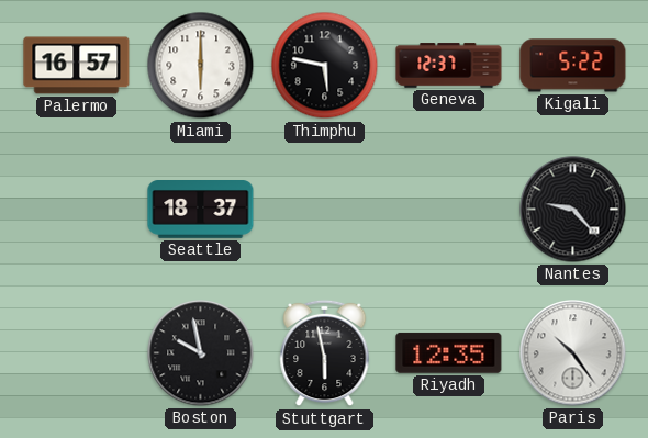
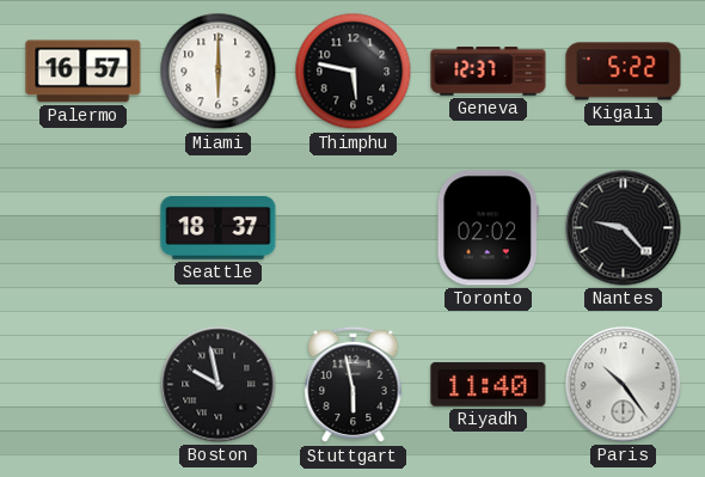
Toronto: none -> 02:02 (488, 228)
Riyadh: 12:35 -> 11:40 (489, 384)
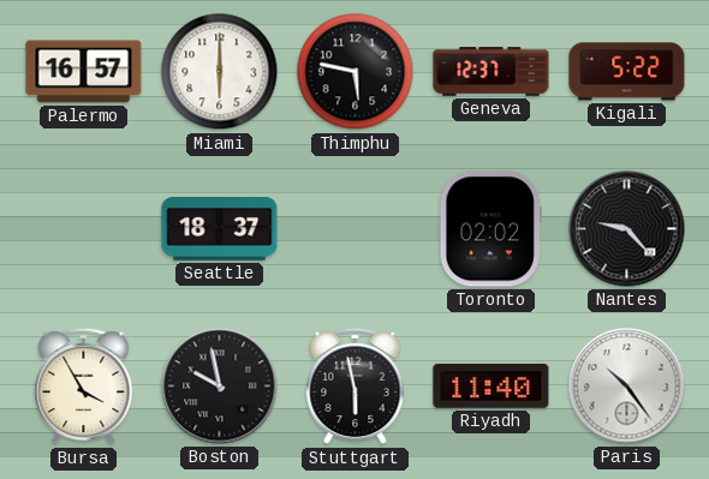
Bursa: none -> 3:55 (84, 387)
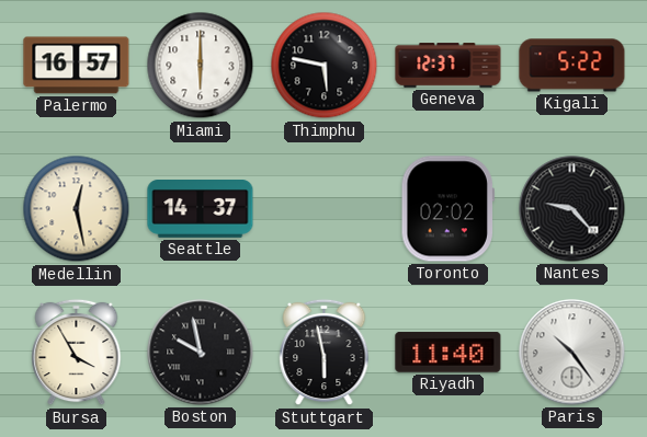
Medellin: none -> 12:28 (77, 209)
Seattle: 18:37 -> 14:37 (201, 209)
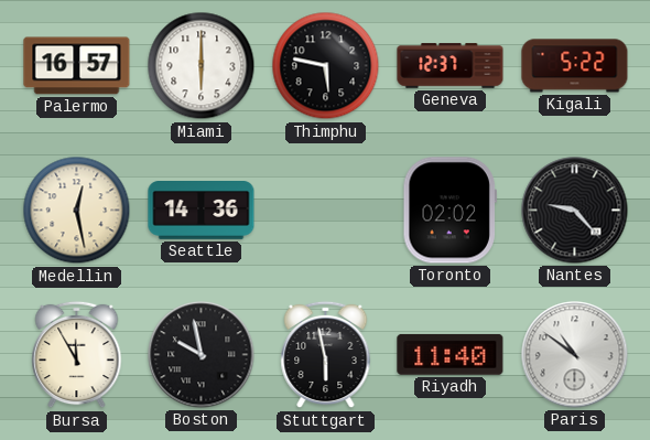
Seattle: 14:37 -> 14:36 (202, 211)
Bursa: 3:55 -> 11:55 (77, 355)
Paris: 10:24 -> 10:51 (575, 355)
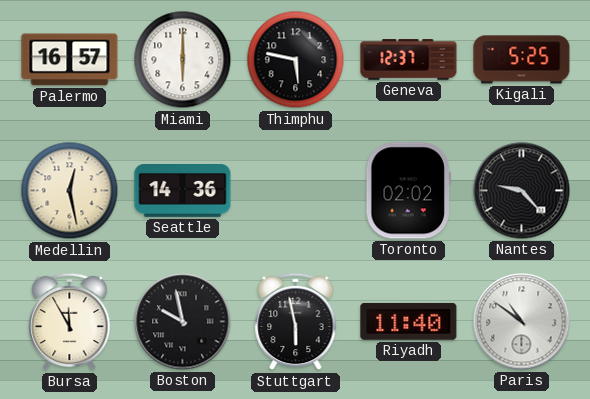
Kigali: 5:22 -> 5:25 (522, 60)
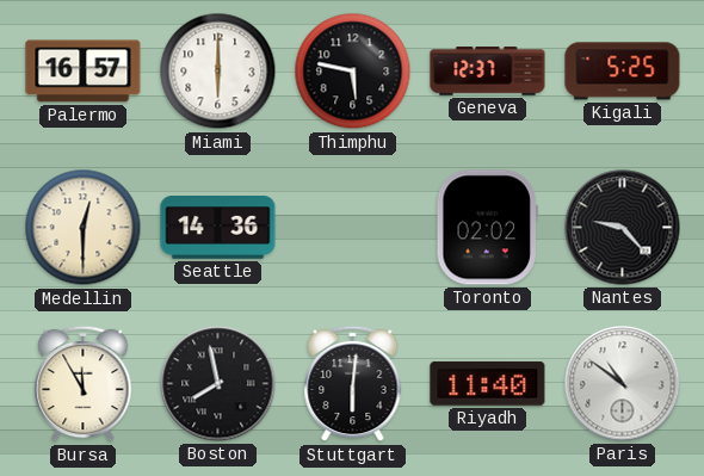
Medellin: 12:28 -> 12:30 (84, 228)
Boston: 9:58 -> 7:58 (218, 384)
Stuttgart: 5:58 -> 6:01 (353, 384)
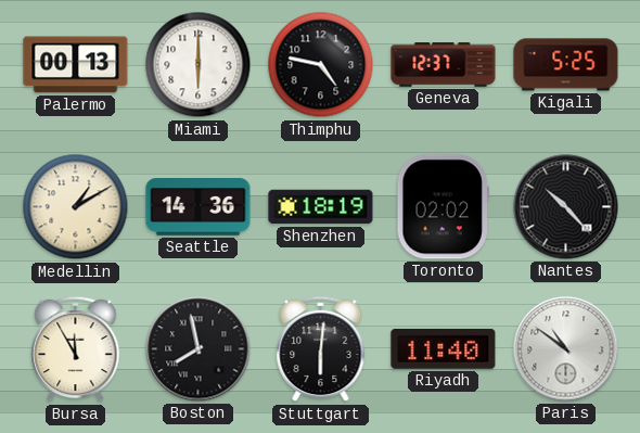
Palermo: 16:57 -> 00:13 (76, 65)
Thimphu: 5:47 -> 4:47 (321, 65)
Medellin: 12:30 -> 1:10 (76, 207)
Shenzhen: none -> 18:19 (321, 207)
Nantes: 9:23 -> 10:23 (566, 207)
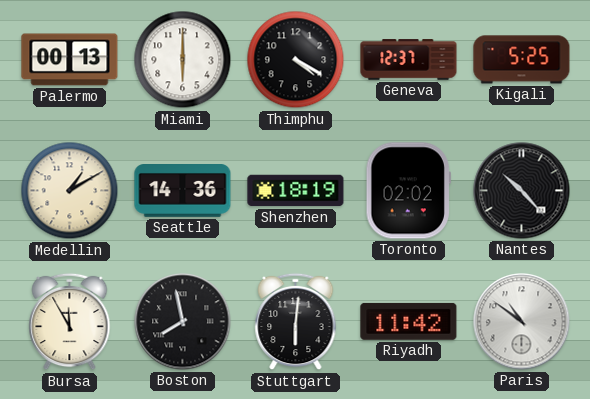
Thimphu: 4:47 -> 4:20 (296, 60)
Riyadh: 11:40 -> 11:42 (409, 321)
